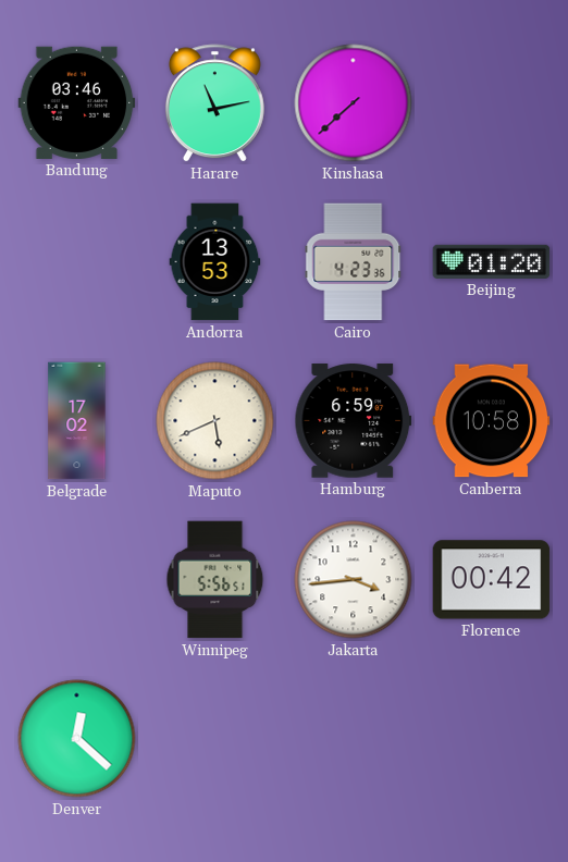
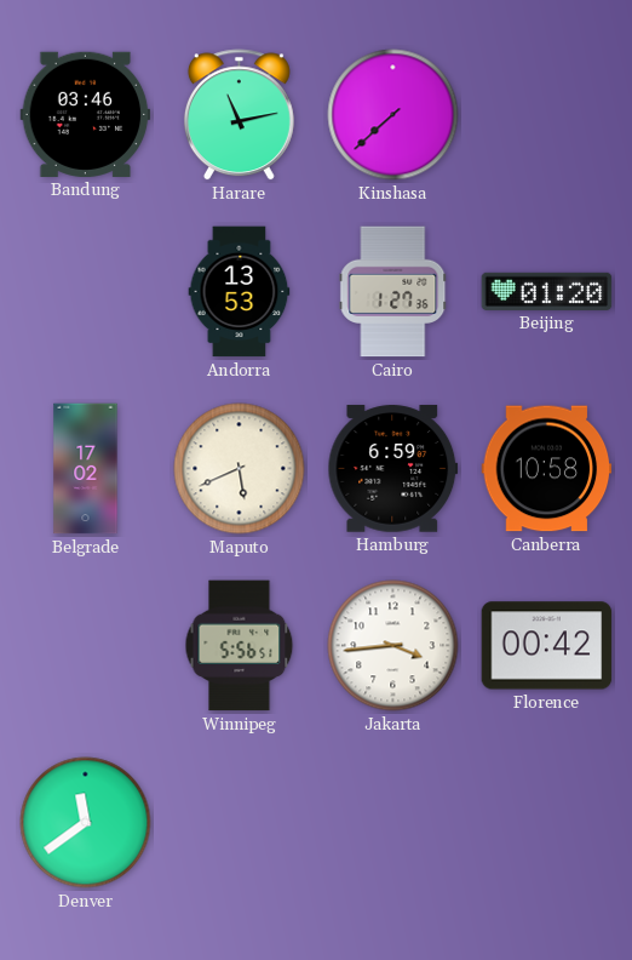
Cairo: 4:23 -> 1:27 (393, 292)
Denver: 12:22 -> 11:39 (86, 823)
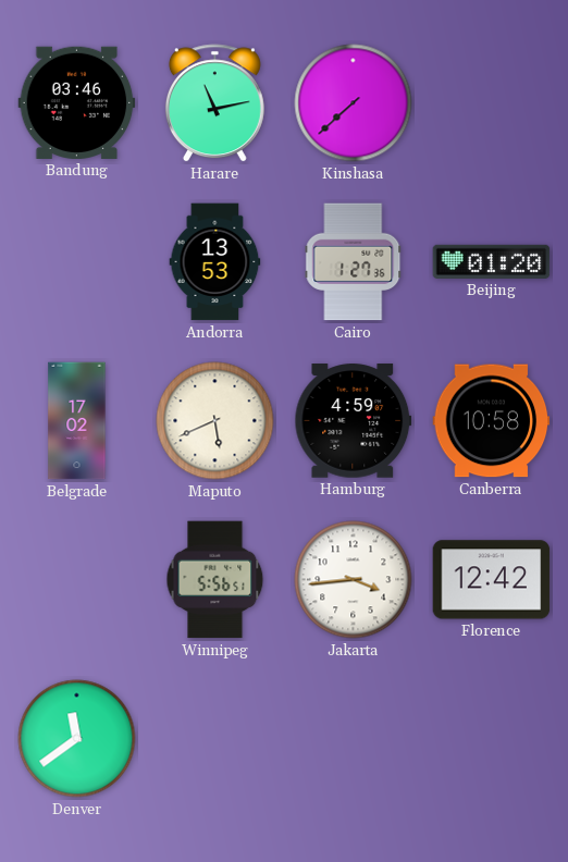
Hamburg: 6:59 -> 4:59 (354, 421)
Florence: 00:42 -> 12:42 (492, 580)
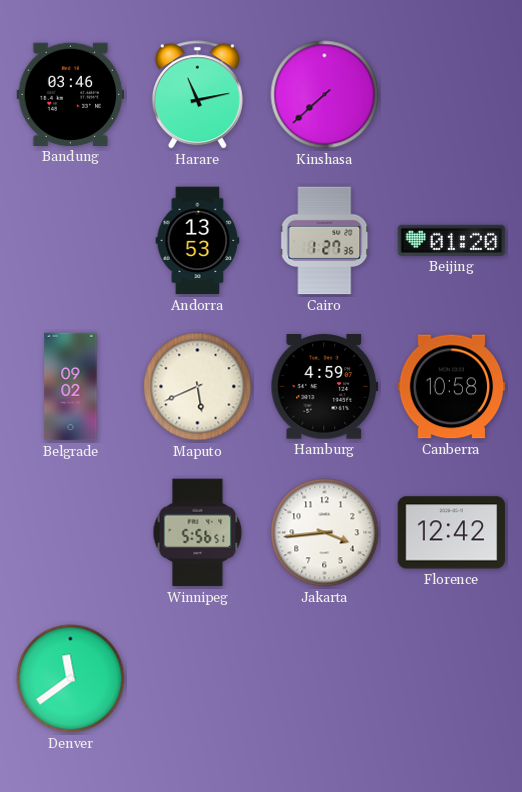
Belgrade: 17:02 -> 09:02 (71, 387)
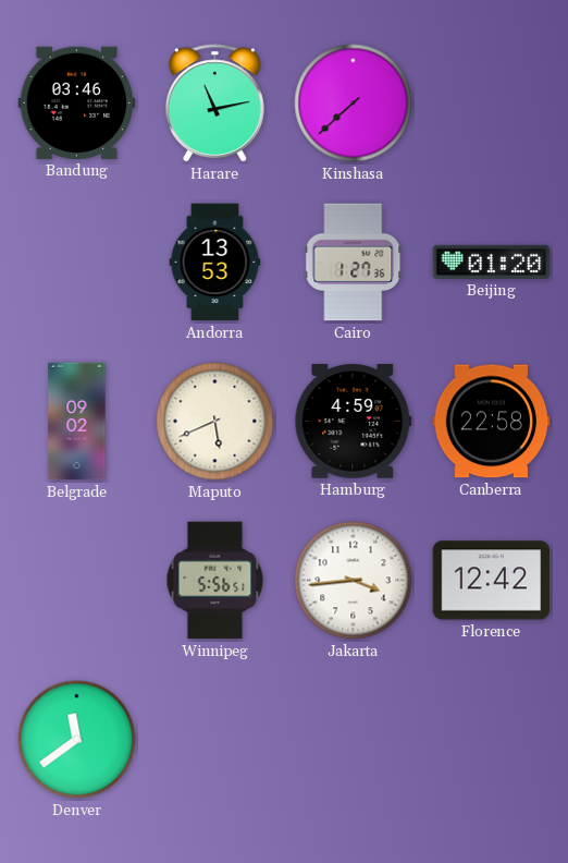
Canberra: 10:58 -> 22:58 (492, 422)
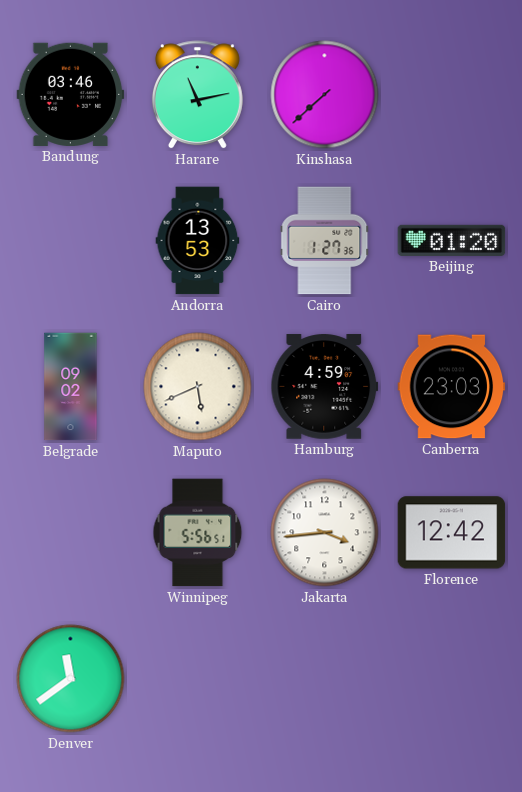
Canberra: 22:58 -> 23:03 (452, 387)
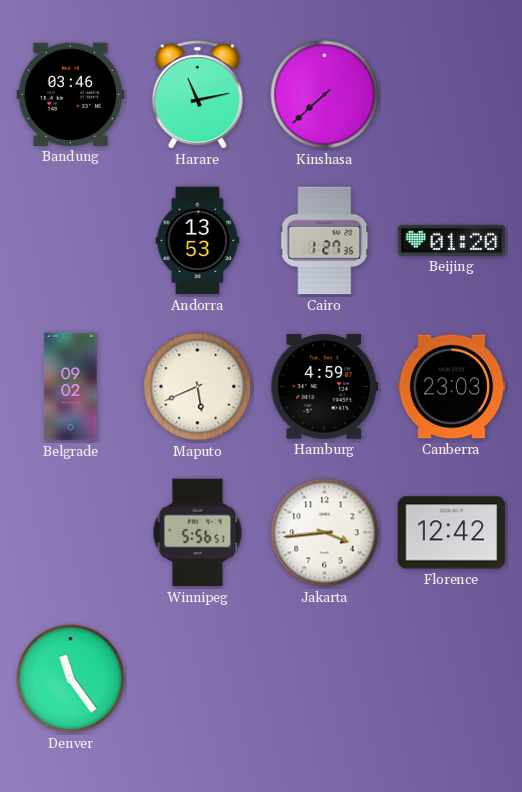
Denver: 11:39 -> 11:24 (71, 679)
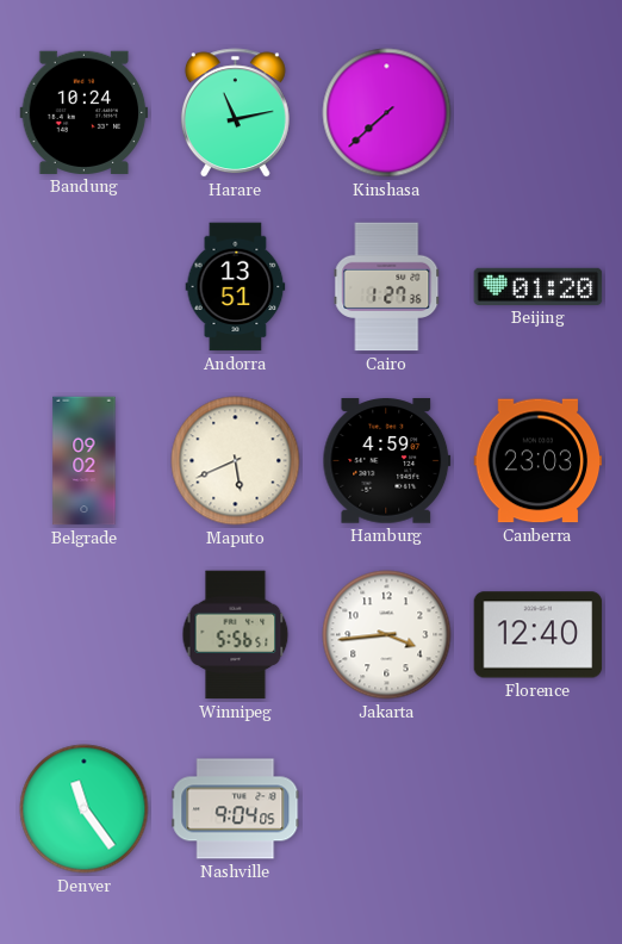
Bandung: 03:46 -> 10:24 (85, 112)
Andorra: 13:53 -> 13:51 (236, 287)
Florence: 12:42 -> 12:40 (539, 635)
Nashville: none -> 9:04 (236, 809)
